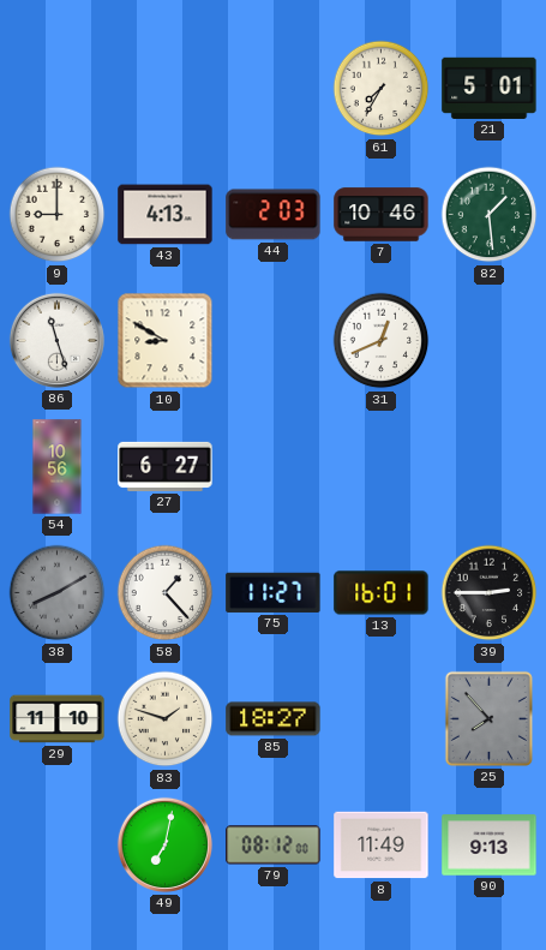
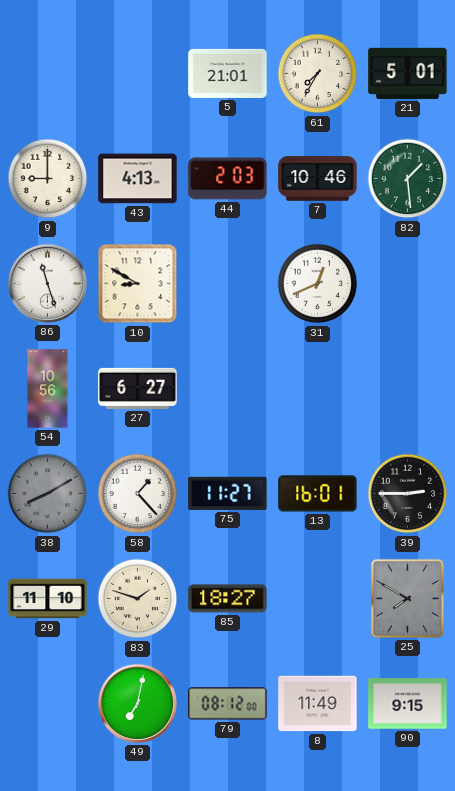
5: none -> 21:01 (228, 73)
25: 7:53 -> 7:50 (407, 598)
90: 9:13 -> 9:15 (408, 704)
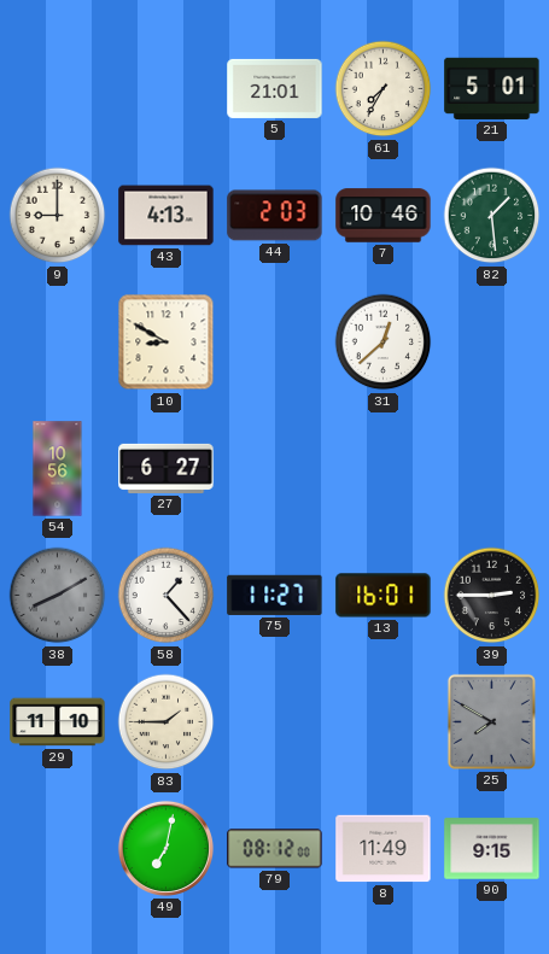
86: 11:27 -> none (47, 283)
31: 12:41 -> 12:38 (384, 343)
83: 1:48 -> 1:45 (167, 722)
85: 18:27 -> none (228, 599)
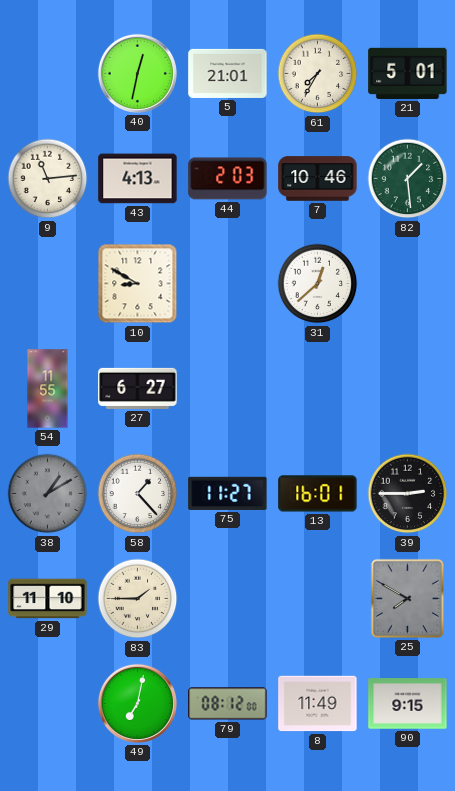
40: none -> 12:32 (137, 73)
9: 9:00 -> 11:14 (48, 179)
54: 10:56 -> 11:55 (48, 389)
38: 8:10 -> 1:10 (48, 494)
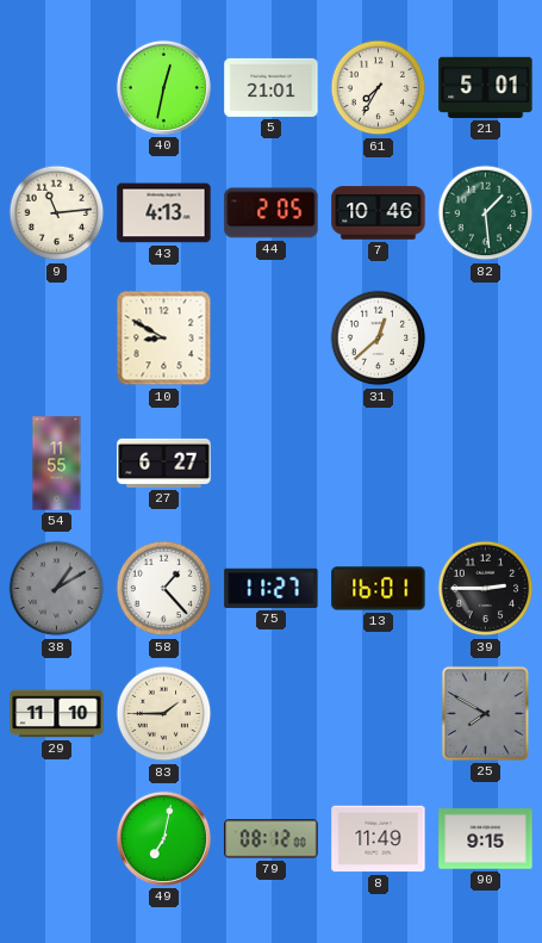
44: 2:03 -> 2:05 (272, 213)
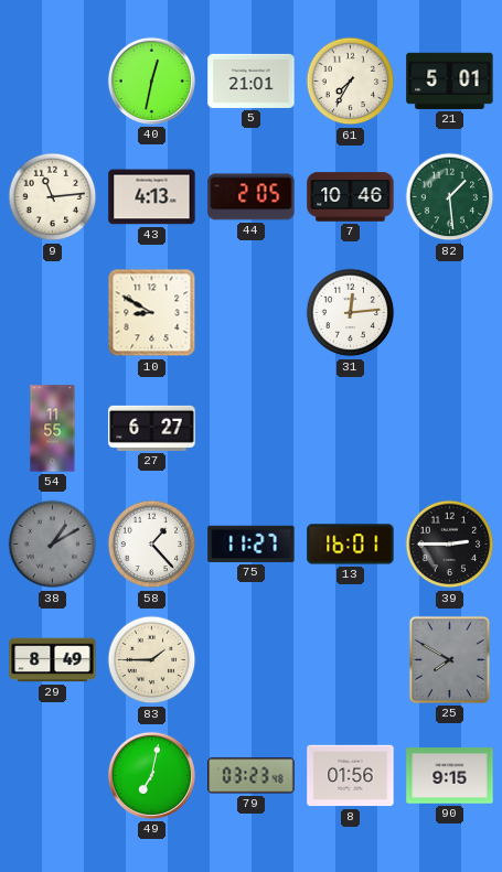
31: 12:38 -> 12:14 (351, 313)
29: 11:10 -> 8:49 (53, 660)
79: 08:12 -> 03:23 (252, 776)
8: 11:49 -> 01:56 (351, 776)
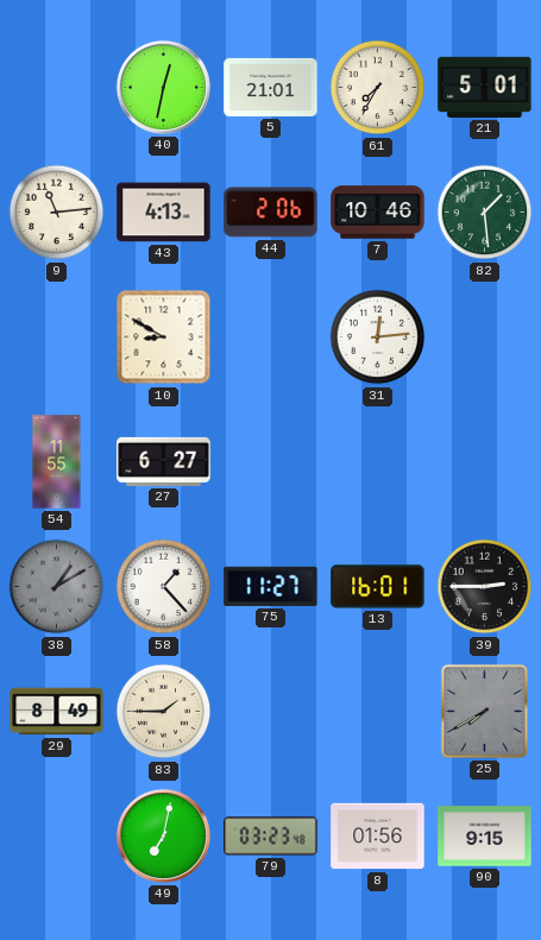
44: 2:05 -> 2:06 (271, 213)
25: 7:50 -> 7:40 (484, 711)
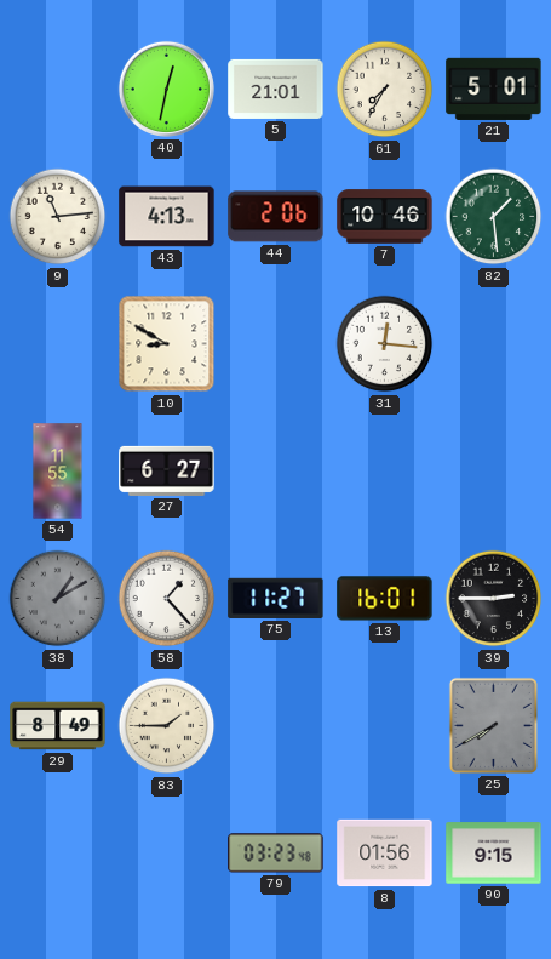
31: 12:14 -> 12:16 (385, 344)
49: 7:02 -> none (163, 835)
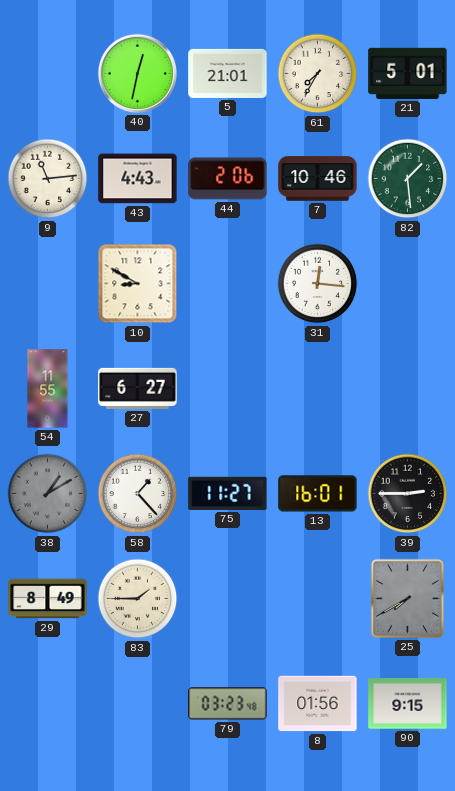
43: 4:13 -> 4:43 (138, 179)
